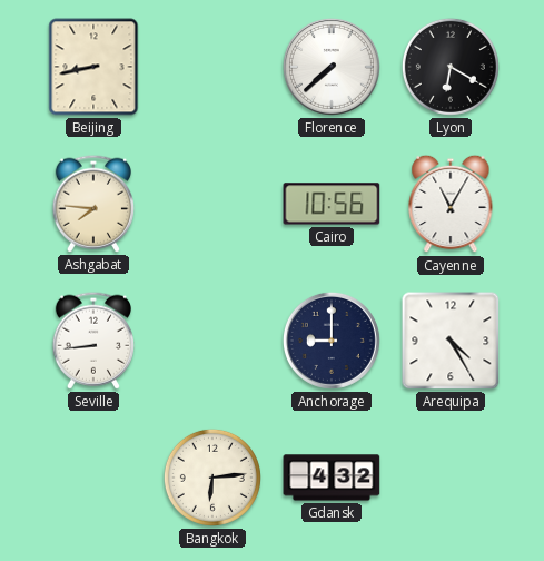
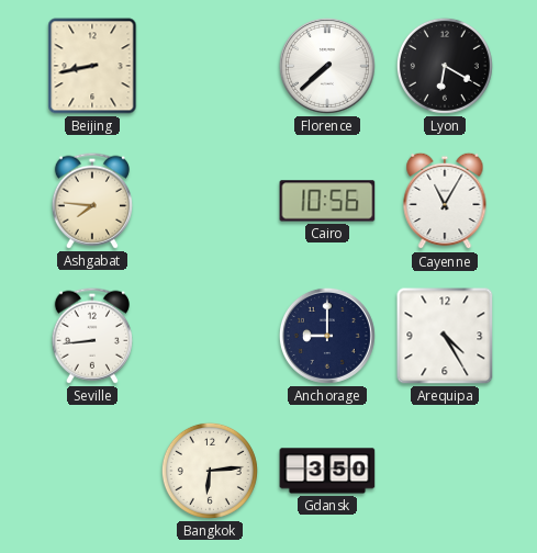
Gdansk: 4:32 -> 3:50 (327, 471)
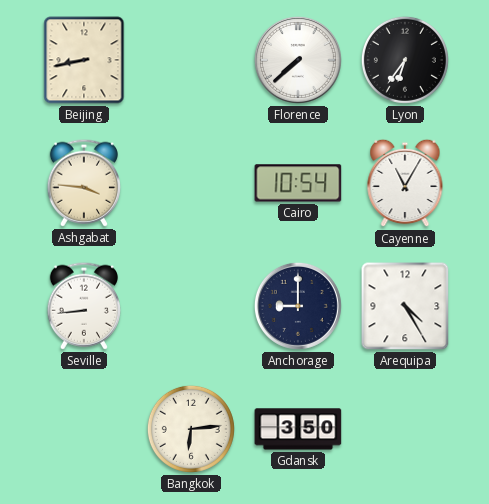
Lyon: 6:20 -> 6:36 (405, 60)
Ashgabat: 7:46 -> 3:46 (83, 183)
Cairo: 10:56 -> 10:54 (298, 183)
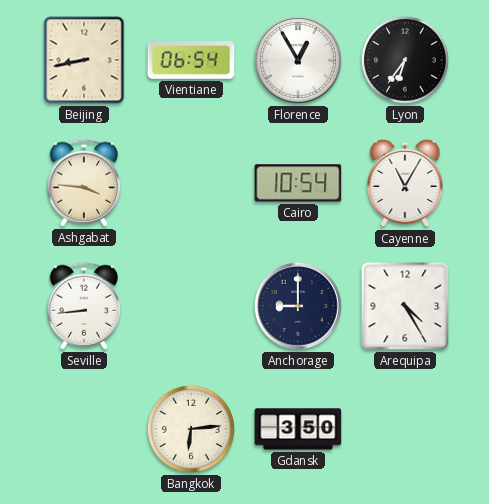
Vientiane: none -> 06:54 (191, 60)
Florence: 7:38 -> 12:55 (298, 60)
